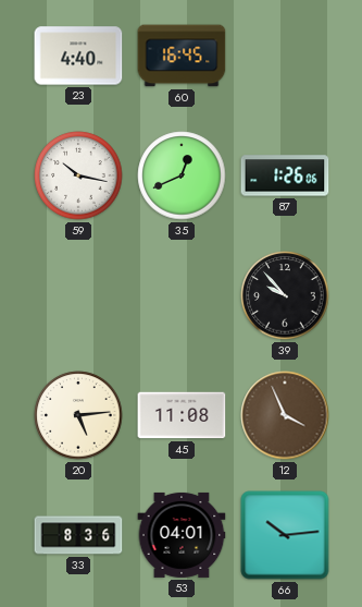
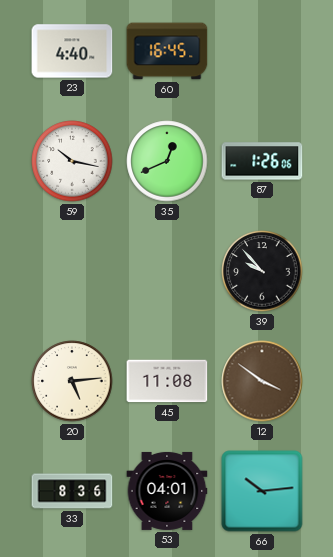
12: 3:56 -> 3:51 (262, 381)
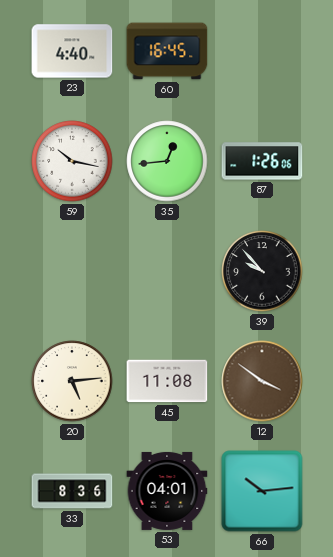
35: 12:41 -> 12:44 (167, 161)
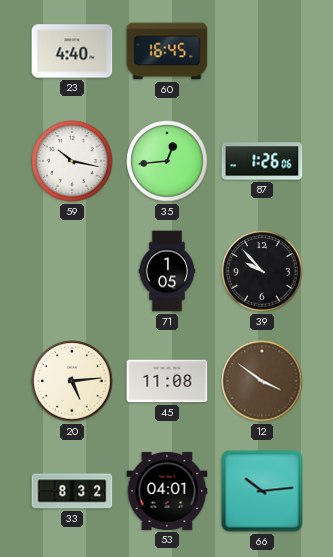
71: none -> 1:05 (167, 271)
33: 8:36 -> 8:32 (72, 491)
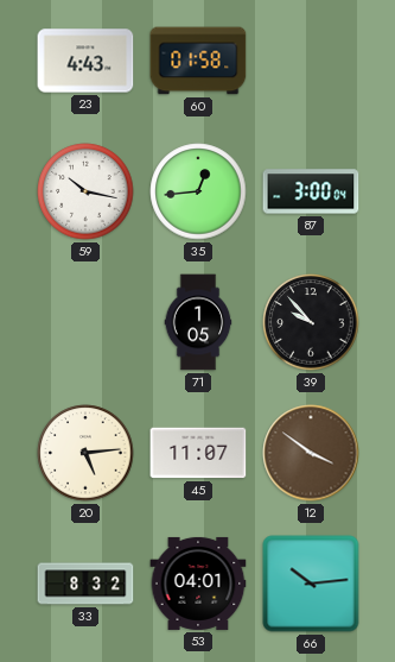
23: 4:40 -> 4:43 (85, 61)
60: 16:45 -> 01:58 (198, 61)
87: 1:26 -> 3:00 (311, 191)
45: 11:08 -> 11:07 (198, 453)
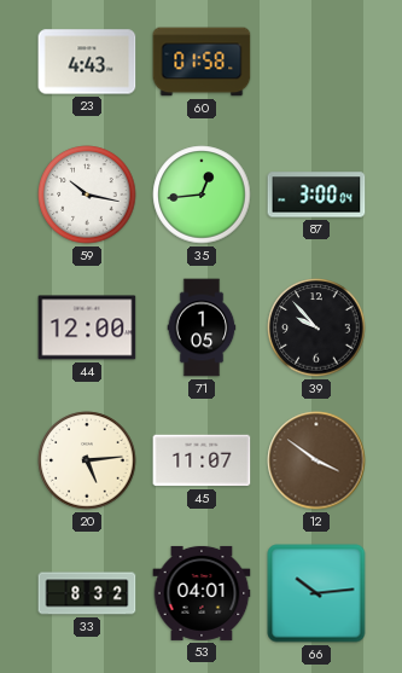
44: none -> 12:00 (87, 327)
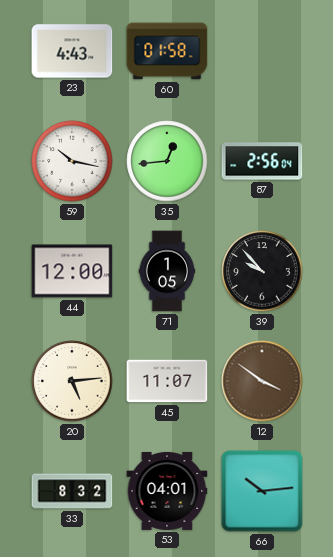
87: 3:00 -> 2:56 (262, 161)
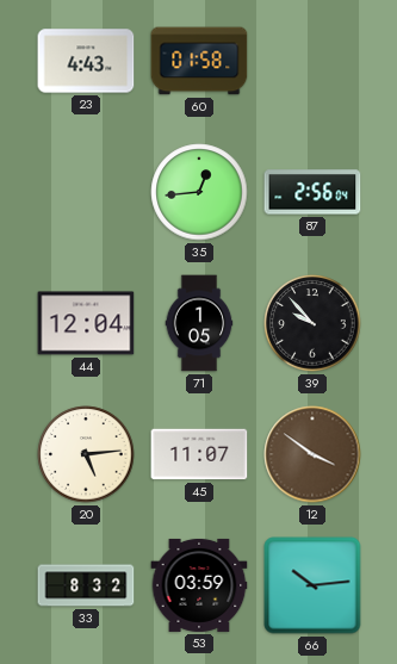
59: 10:17 -> none (72, 161)
44: 12:00 -> 12:04 (86, 323)
53: 04:01 -> 03:59 (199, 585)
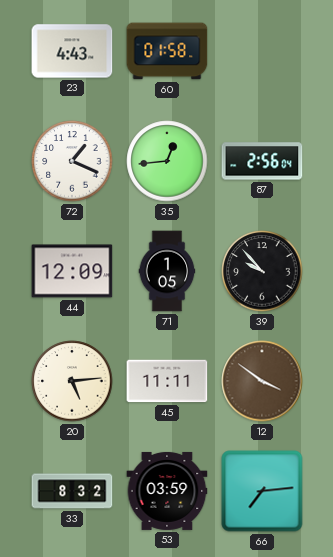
72: none -> 1:19 (72, 161)
44: 12:04 -> 12:09 (72, 271)
45: 11:07 -> 11:11 (167, 381)
66: 10:14 -> 7:14 (262, 491)
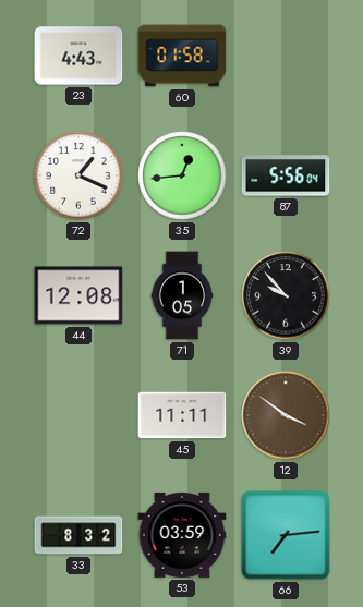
87: 2:56 -> 5:56 (286, 175)
44: 12:09 -> 12:08 (78, 295)
20: 5:14 -> none (72, 381)
